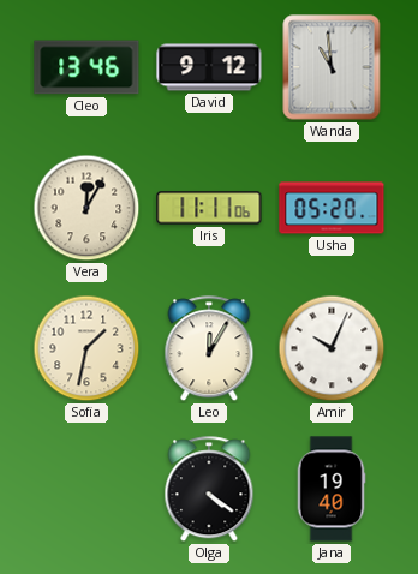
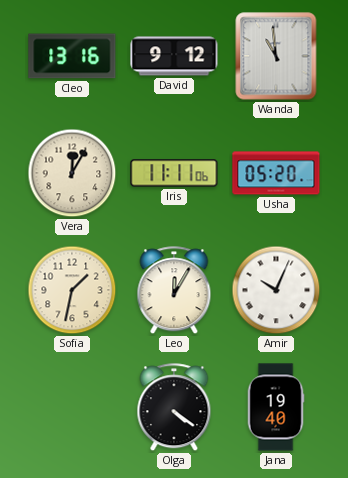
Cleo: 13:46 -> 13:16 (72, 56)
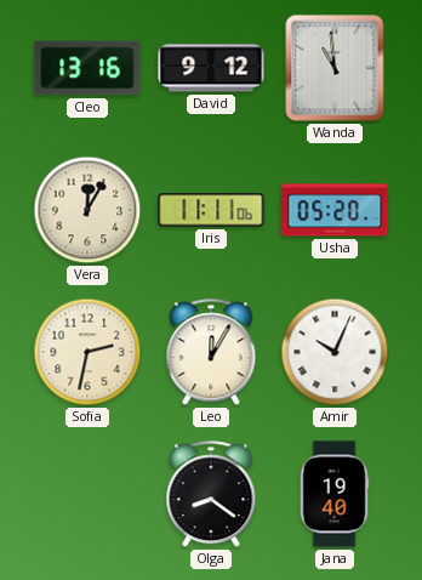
Sofia: 1:32 -> 2:32 (87, 352)
Olga: 4:21 -> 8:21 (211, 495)
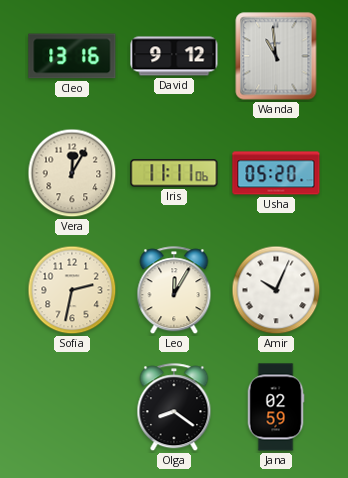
Jana: 19:40 -> 02:59 (276, 407)
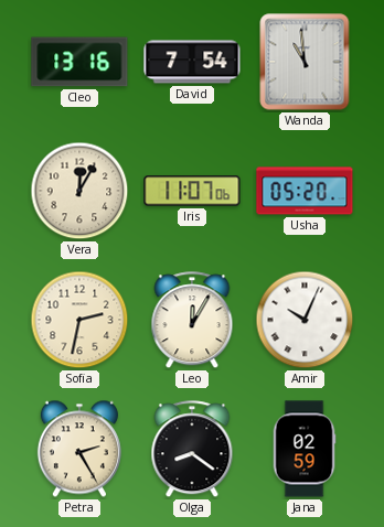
David: 9:12 -> 7:54 (192, 62)
Iris: 11:11 -> 11:07 (192, 191)
Petra: none -> 2:25 (79, 449)
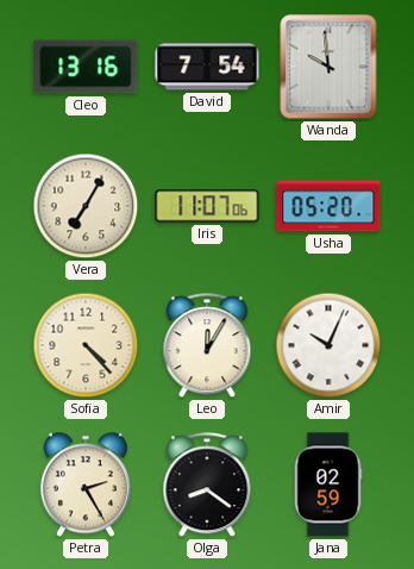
Wanda: 10:59 -> 9:59 (328, 67)
Vera: 12:05 -> 7:05 (86, 206)
Sofia: 2:32 -> 4:23 (86, 345)
